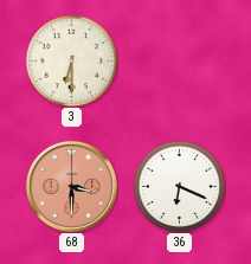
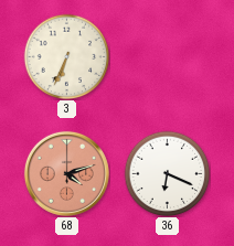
3: 6:30 -> 6:34 (66, 56)
68: 3:30 -> 4:12 (66, 173)
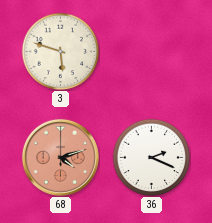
3: 6:34 -> 5:48 (60, 51)
36: 6:19 -> 2:19 (151, 157)
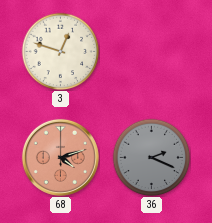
3: 5:48 -> 12:48 (60, 51)
36 dial: white -> grey (151, 157)
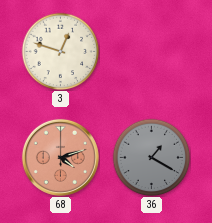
36: 2:19 -> 1:20 (151, 157)
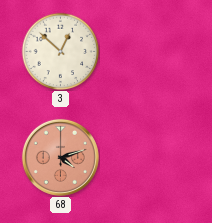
3: 12:48 -> 12:52 (60, 51)
36: 1:20 -> none (151, 157)
